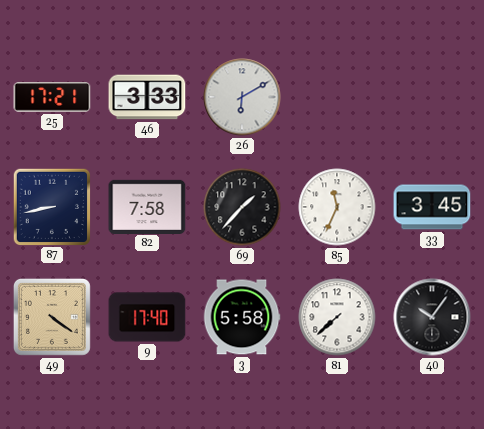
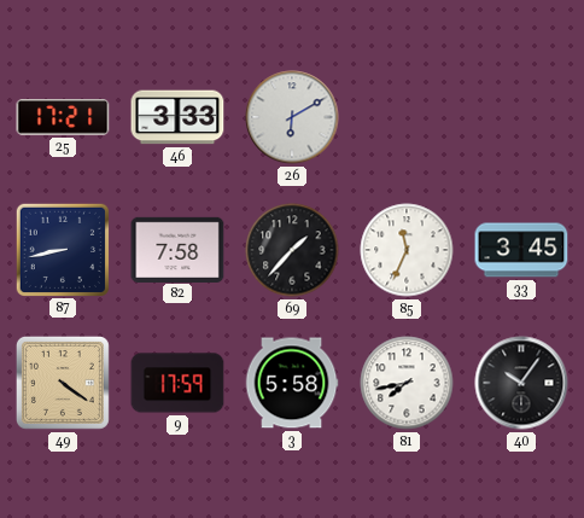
9: 17:40 -> 17:59 (177, 383)
81: 7:38 -> 7:43 (407, 383)
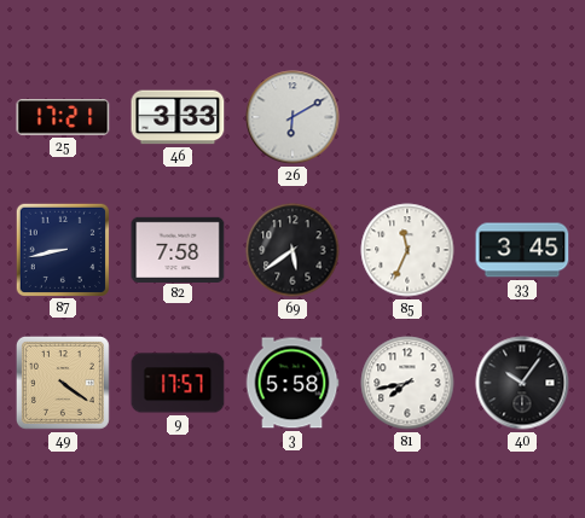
69: 1:37 -> 5:39 (292, 250)
9: 17:59 -> 17:57 (178, 383)
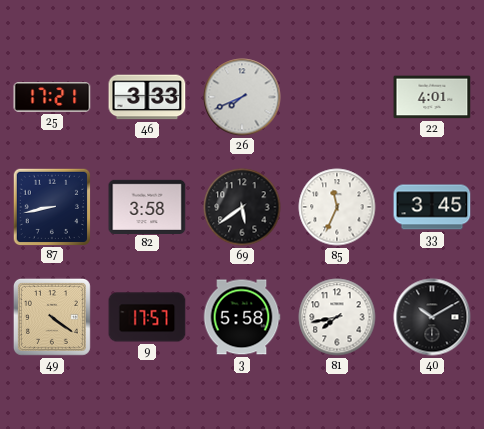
26: 6:10 -> 7:41 (242, 97)
22: none -> 4:01 (432, 97)
82: 7:58 -> 3:58 (147, 206)
40: 10:06 -> 10:10 (432, 317)
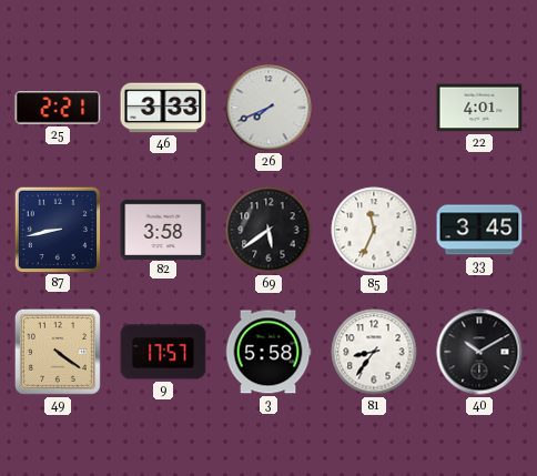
25: 17:21 -> 2:21 (58, 108)
81: 7:43 -> 8:36 (374, 352)
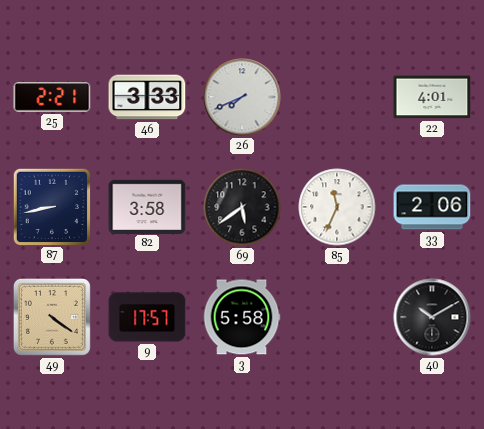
33: 3:45 -> 2:06 (432, 207)
81: 8:36 -> none (374, 352)
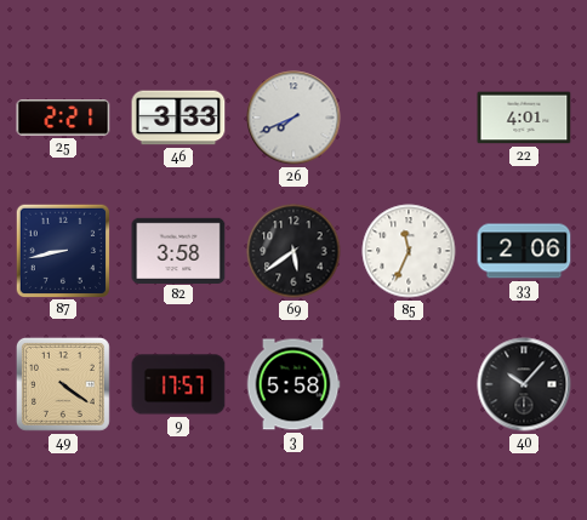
40: 10:10 -> 10:07 (524, 384)
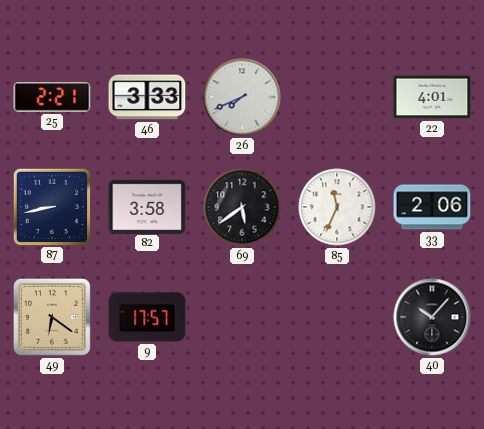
49: 4:21 -> 6:21 (52, 317)
3: 5:58 -> none (293, 384)
